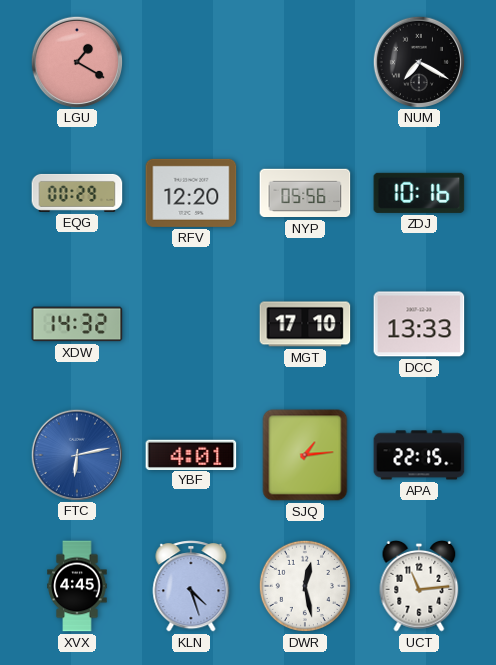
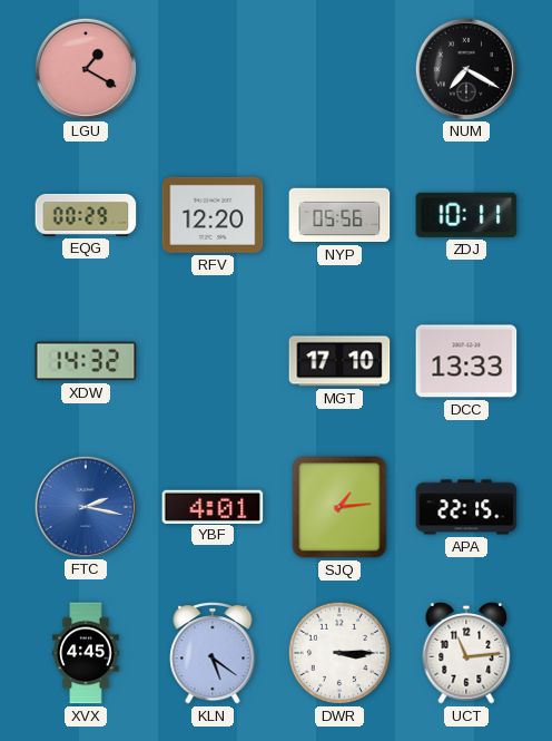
ZDJ: 10:16 -> 10:11 (466, 215)
FTC: 6:13 -> 2:17 (85, 506)
KLN: 4:27 -> 5:21 (213, 653)
DWR: 12:28 -> 3:15 (339, 653)
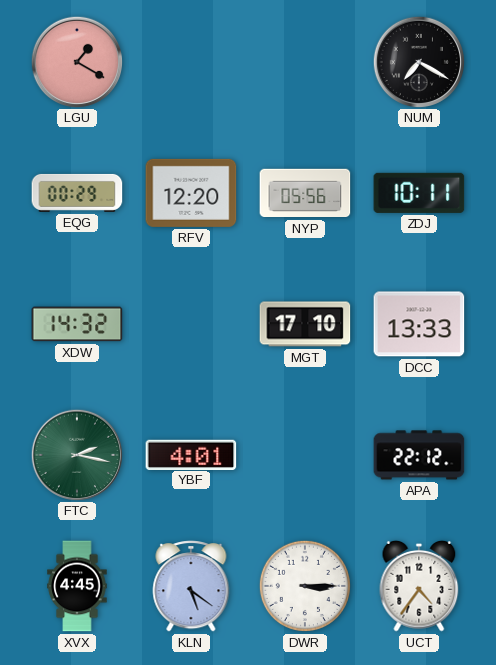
FTC dial: blue -> green (76, 454)
SJQ: 1:14 -> none (339, 507)
APA: 22:15 -> 22:12 (419, 455)
UCT: 11:14 -> 4:36 (419, 586)
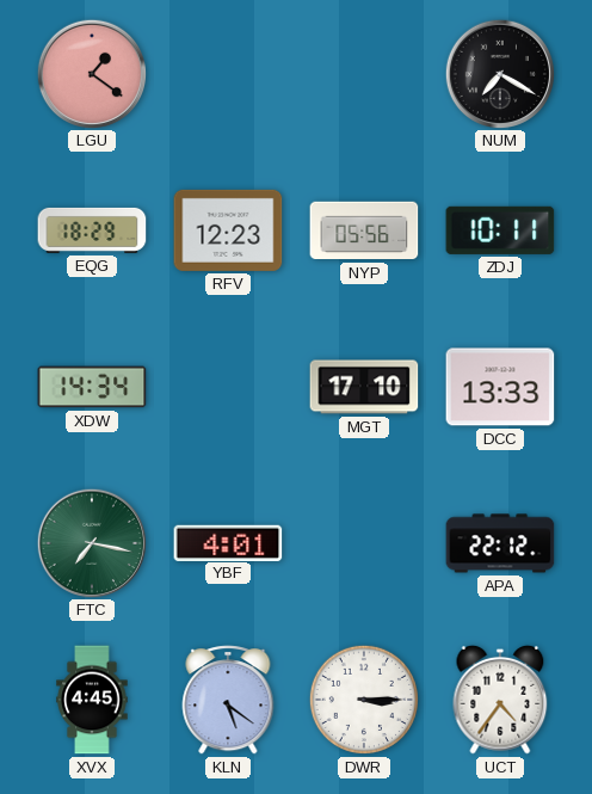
LGU: 1:20 -> 1:21 (91, 73)
EQG: 00:29 -> 18:29 (92, 230)
RFV: 12:20 -> 12:23 (228, 230)
XDW: 14:32 -> 14:34 (92, 387)
FTC: 2:17 -> 7:17 (91, 542)
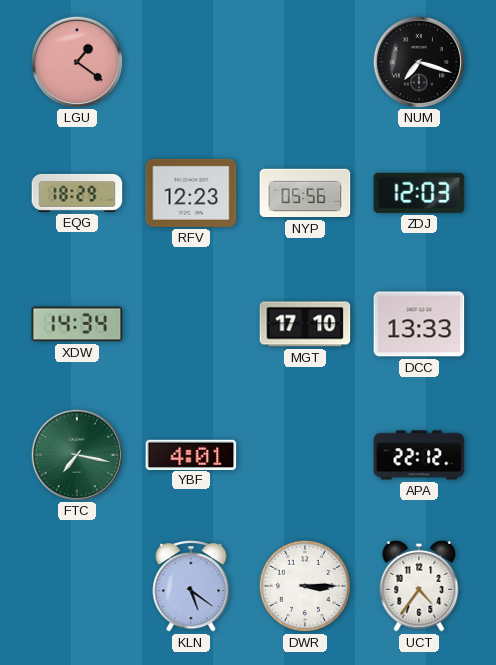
NUM: 7:20 -> 7:18 (418, 61)
ZDJ: 10:11 -> 12:03 (419, 193)
XVX: 4:45 -> none (92, 700)
